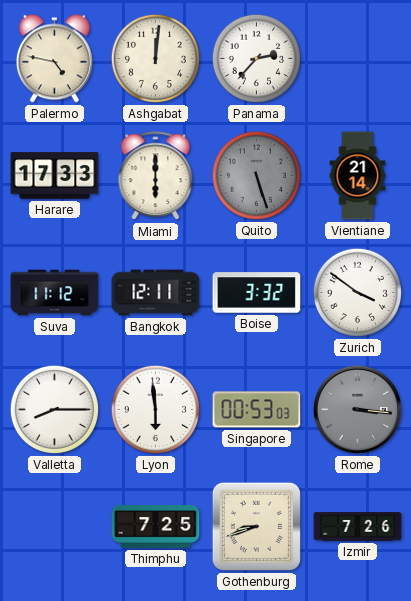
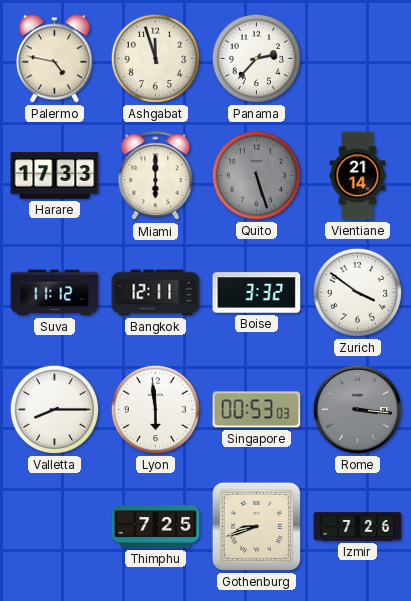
Ashgabat: 12:01 -> 11:57 (155, 58)
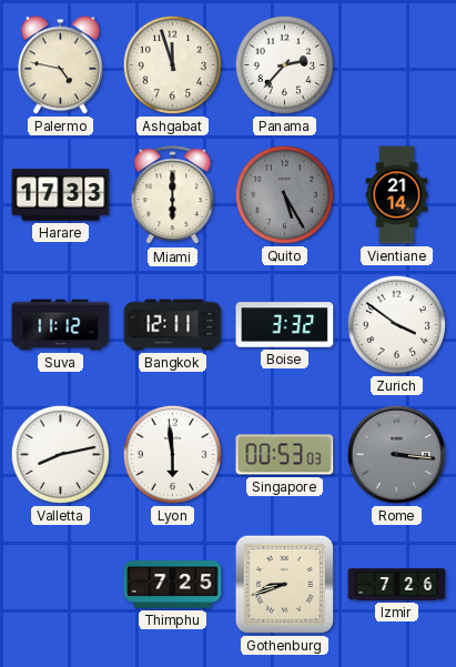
Quito: 5:27 -> 5:25 (284, 194)
Valletta: 8:15 -> 8:13 (60, 454)
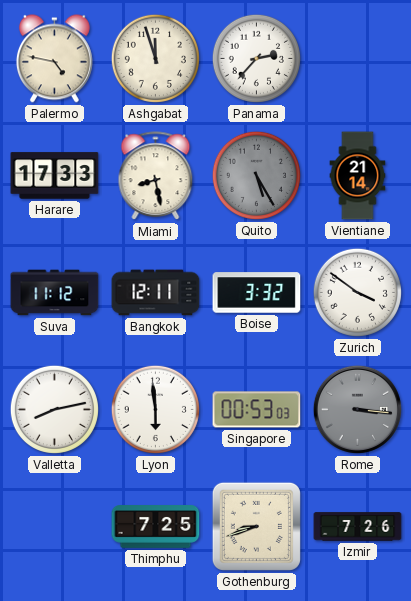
Miami: 6:00 -> 8:28 (156, 176)
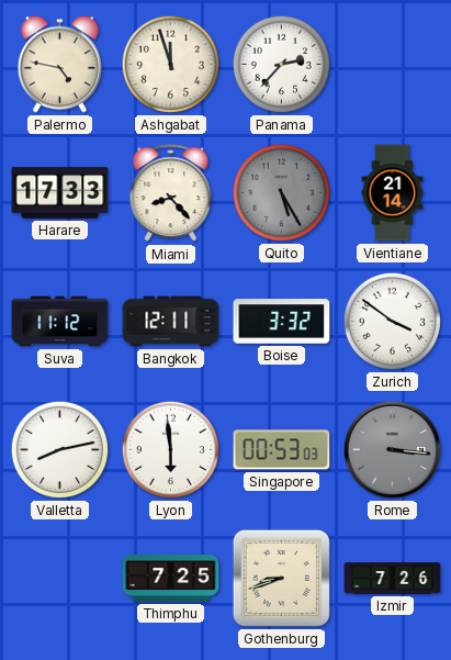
Miami: 8:28 -> 8:23 (171, 193)
